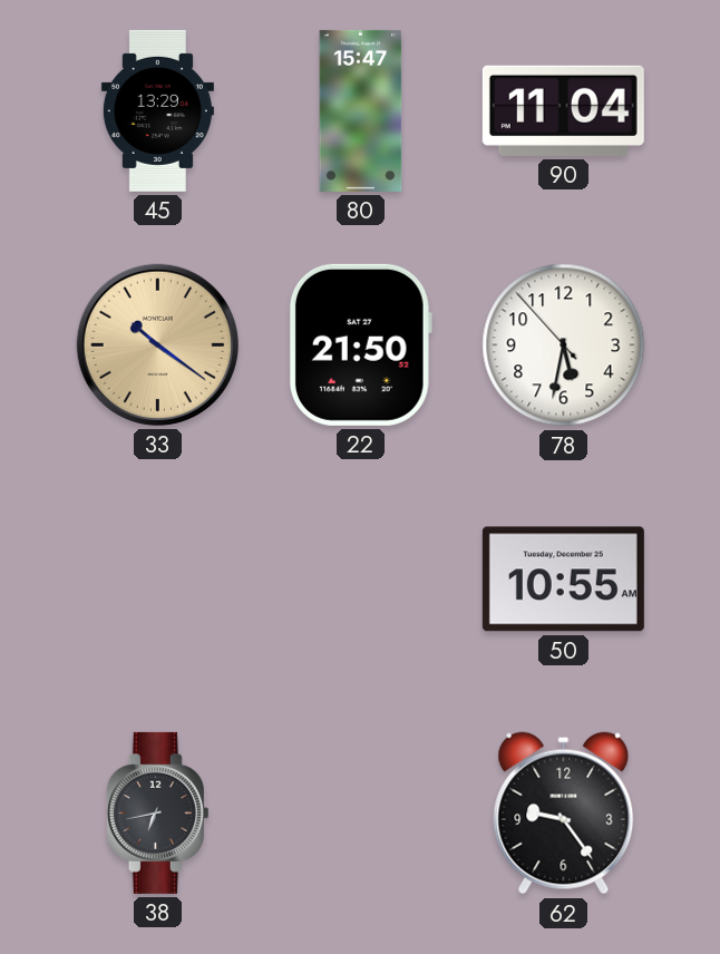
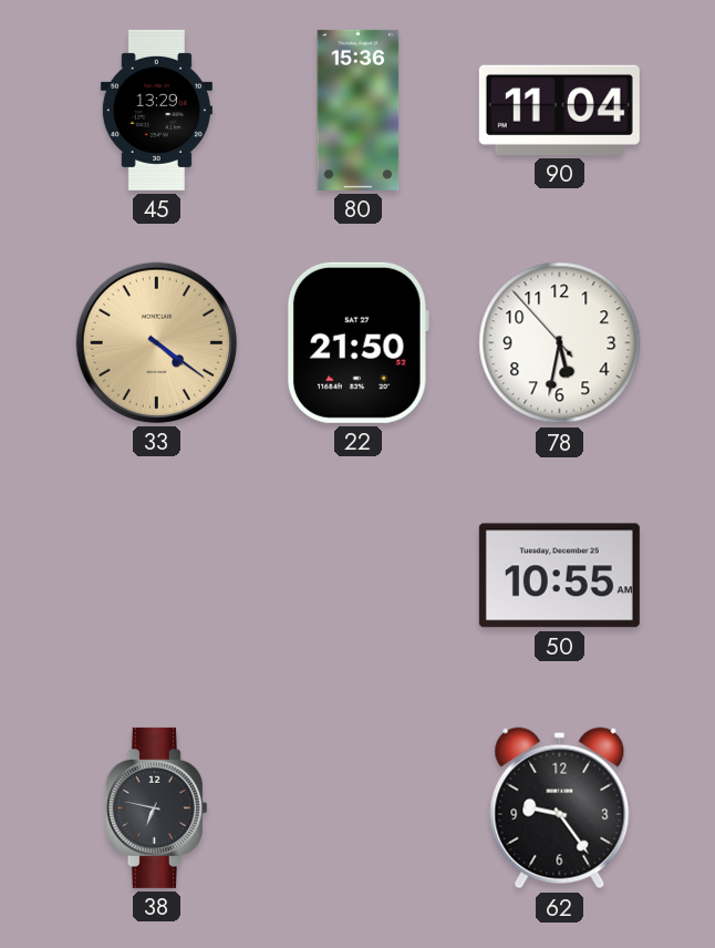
80: 15:47 -> 15:36 (359, 110)
33: 10:21 -> 4:21 (156, 342)
38: 6:43 -> 6:47 (156, 807)
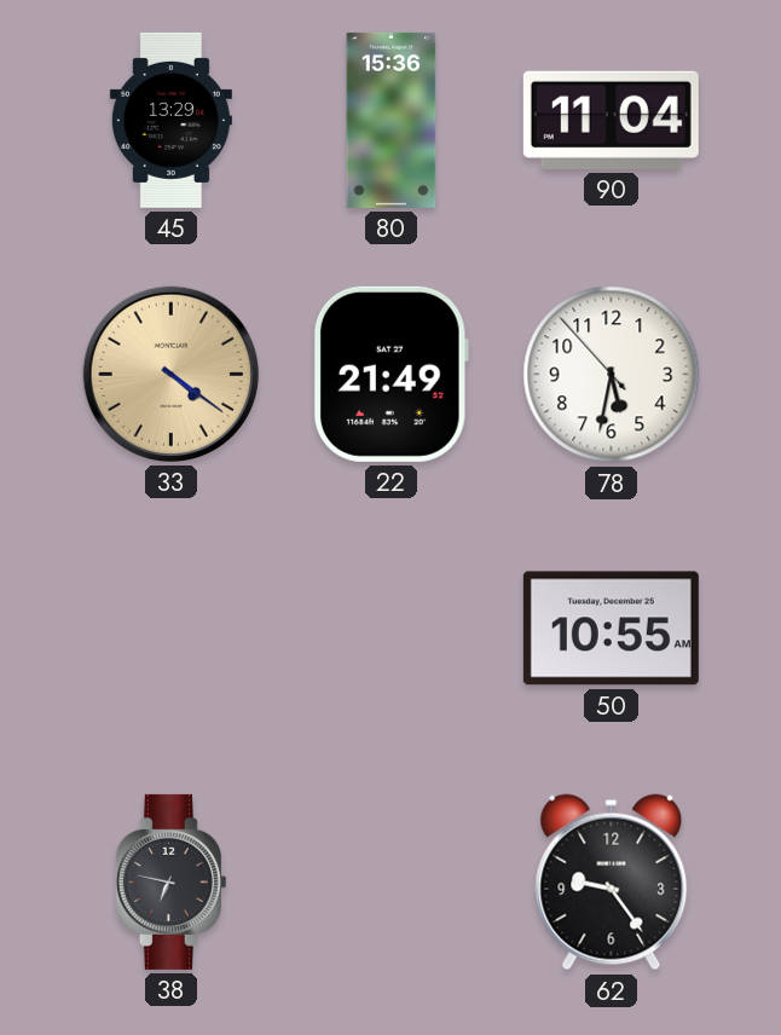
22: 21:50 -> 21:49 (390, 374)
